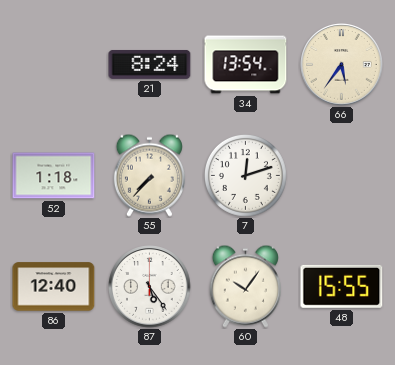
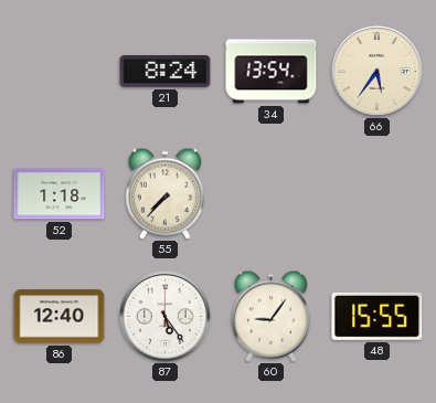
7: 12:12 -> none (245, 175)
60: 10:06 -> 9:06 (270, 316)
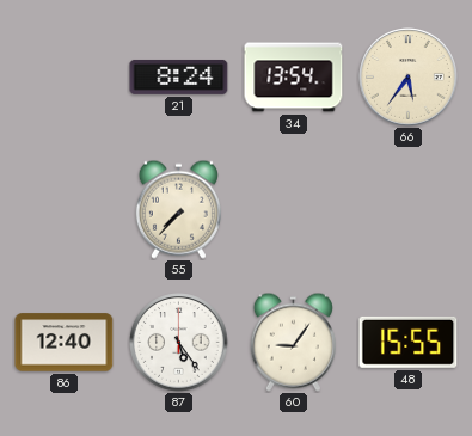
52: 1:18 -> none (60, 194)
